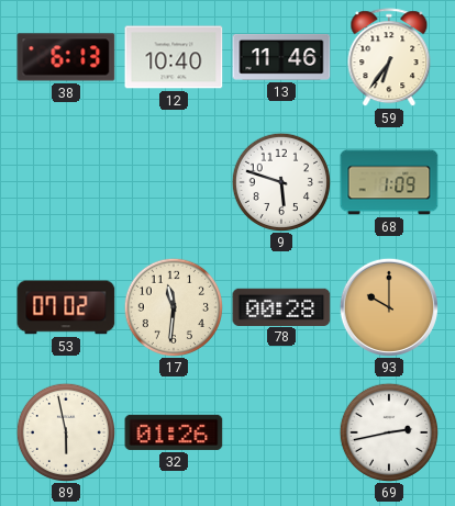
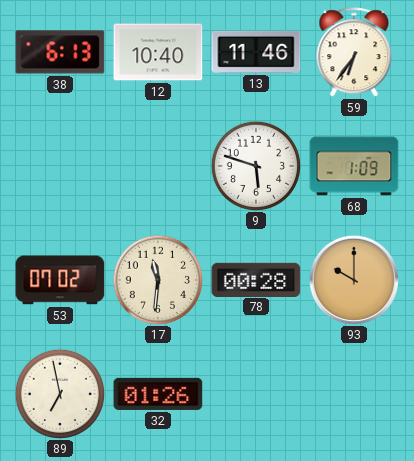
89: 5:58 -> 6:58 (59, 393)
69: 2:43 -> none (388, 431)
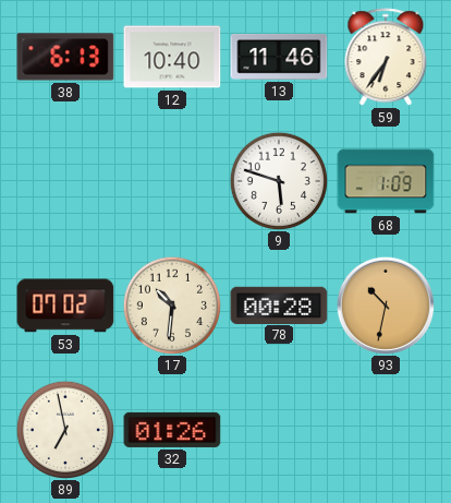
17: 11:31 -> 10:31 (171, 304)
93: 10:00 -> 10:32 (385, 304)
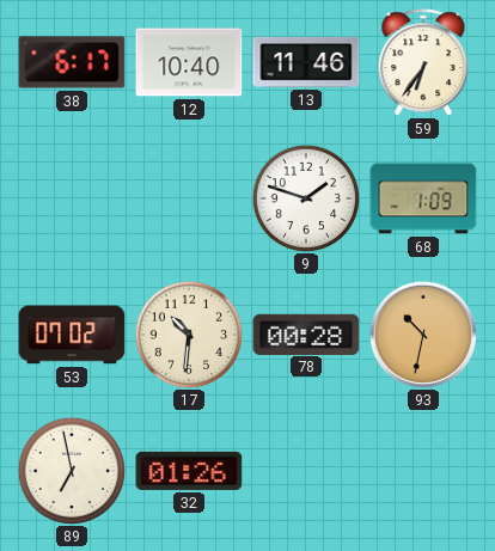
38: 6:13 -> 6:17 (72, 62)
9: 5:48 -> 1:48 (305, 197)
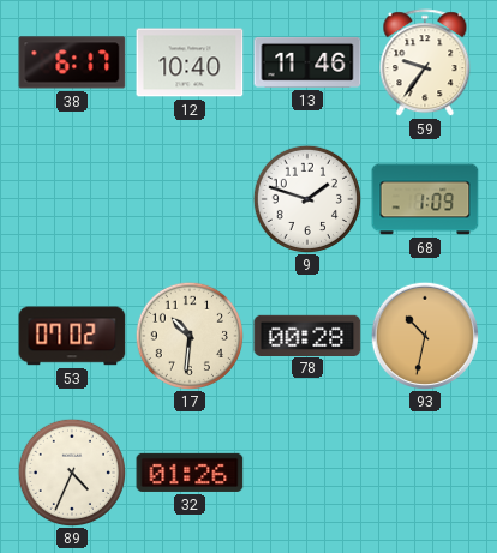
59: 6:36 -> 9:36 (425, 64)
89: 6:58 -> 4:34 (71, 471)
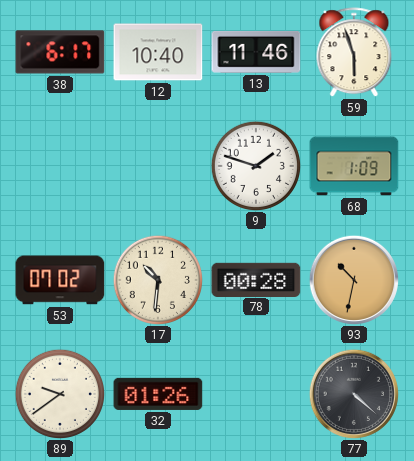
59: 9:36 -> 5:57 (354, 53)
89: 4:34 -> 9:39 (59, 393)
77: none -> 4:22 (353, 393)
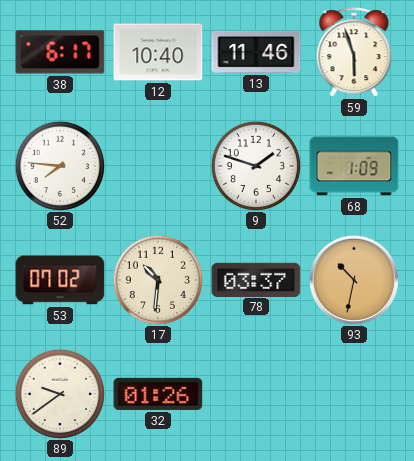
52: none -> 7:46 (59, 165)
78: 00:28 -> 03:37 (256, 279)
77: 4:22 -> none (353, 393)
